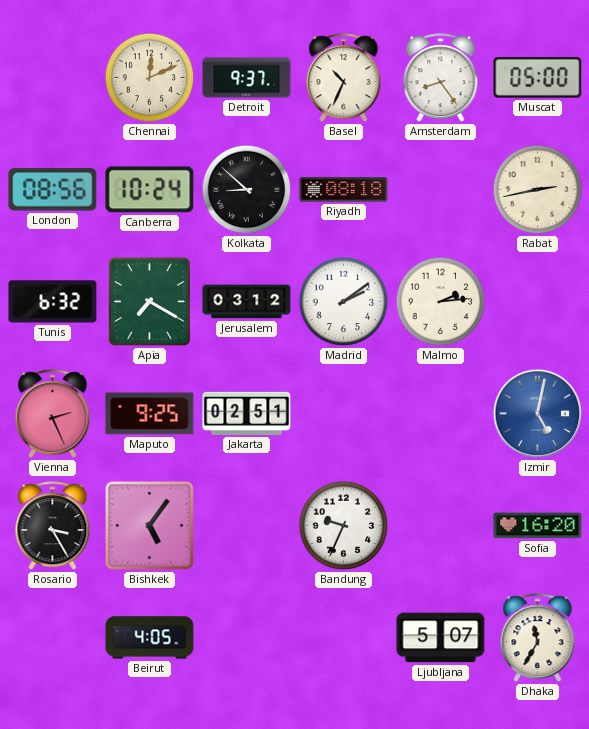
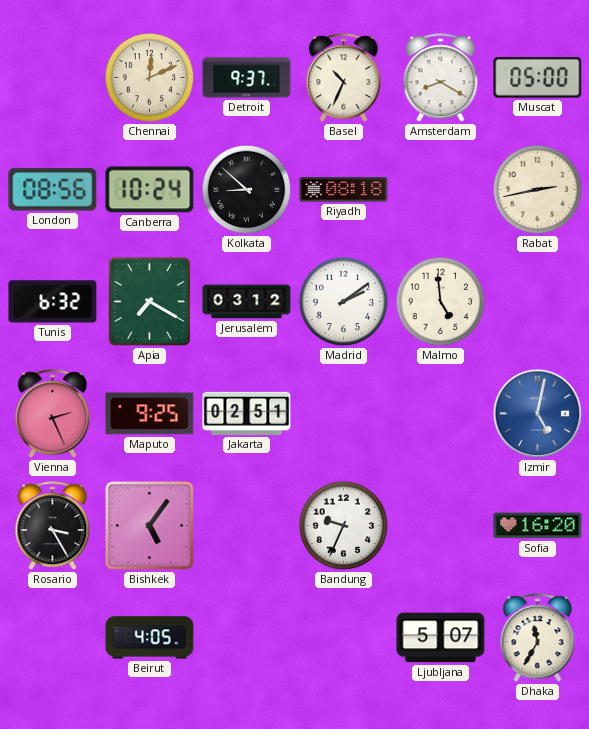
Amsterdam: 8:24 -> 8:20 (441, 78)
Malmo: 2:14 -> 4:59 (441, 302)
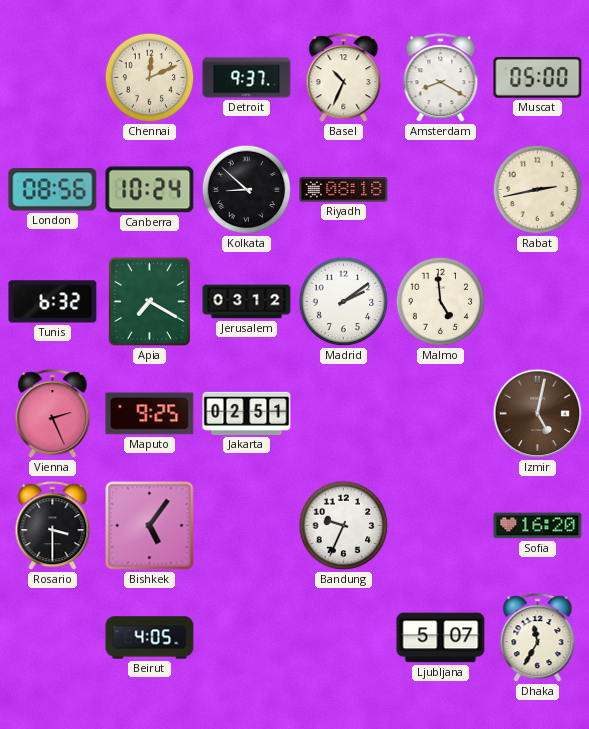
Izmir dial: blue -> brown (538, 414)
Rosario: 3:25 -> 3:30 (53, 526)
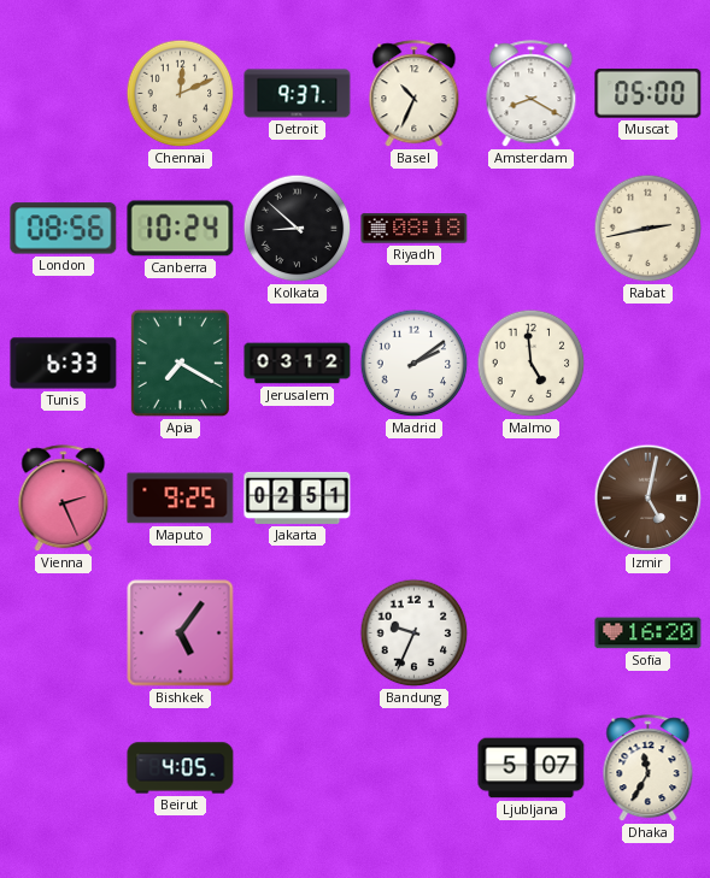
Tunis: 6:32 -> 6:33 (64, 364)
Rosario: 3:30 -> none (53, 526)
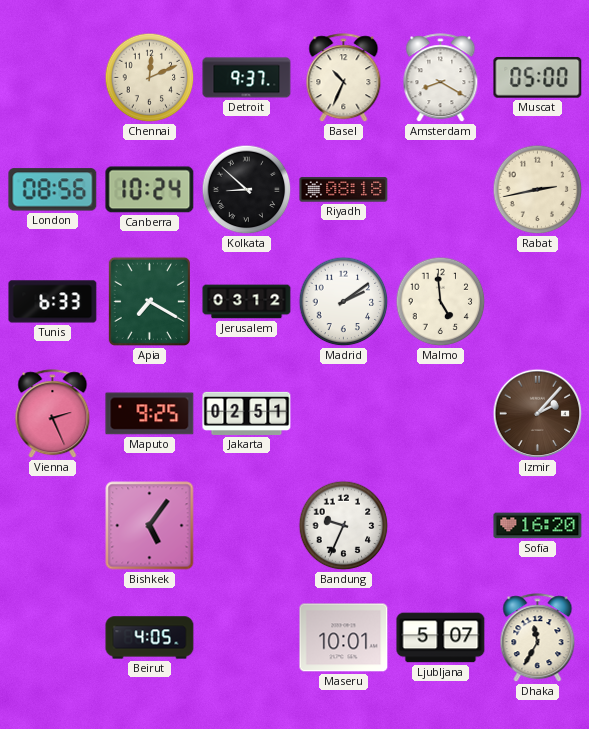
Izmir: 5:02 -> 2:07 (538, 414)
Maseru: none -> 10:01 (344, 638)
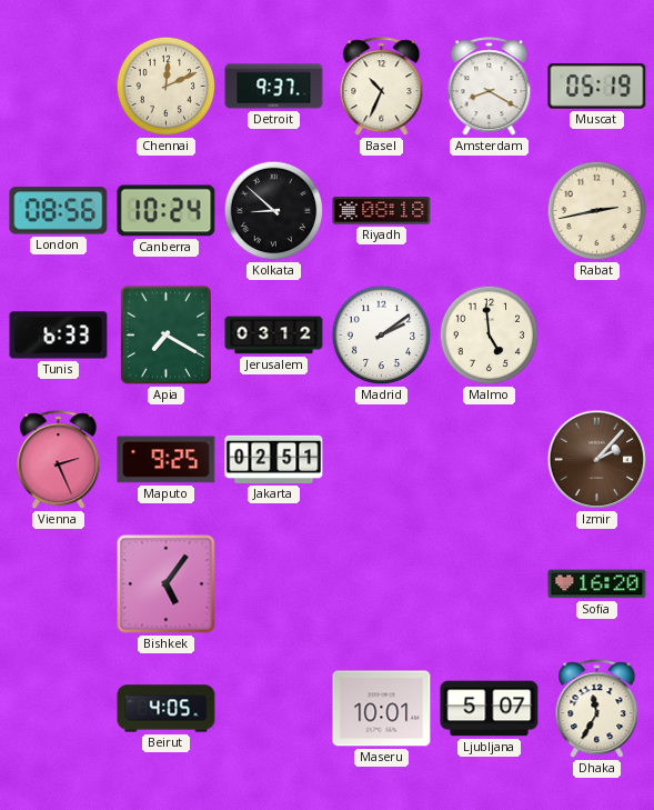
Muscat: 05:00 -> 05:19 (597, 86)
Bandung: 9:34 -> none (344, 526)
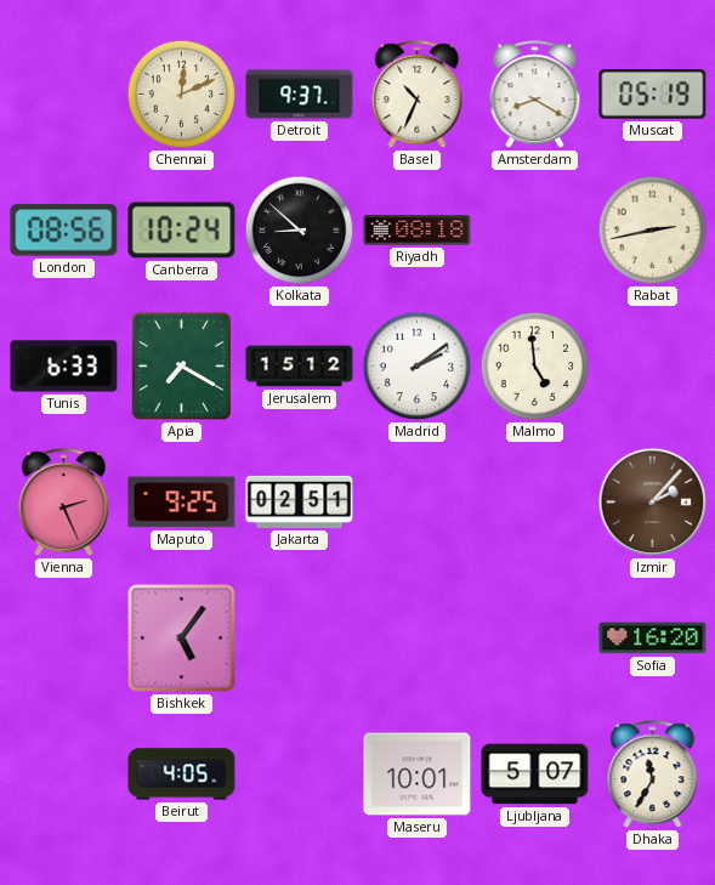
Jerusalem: 03:12 -> 15:12 (300, 367)
